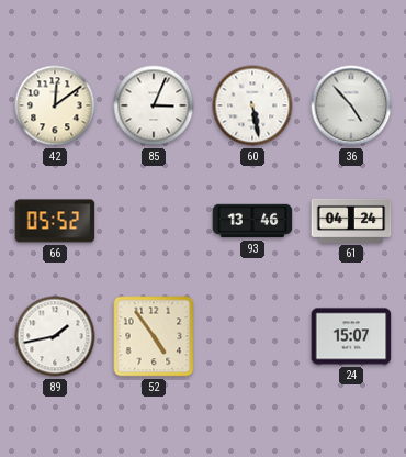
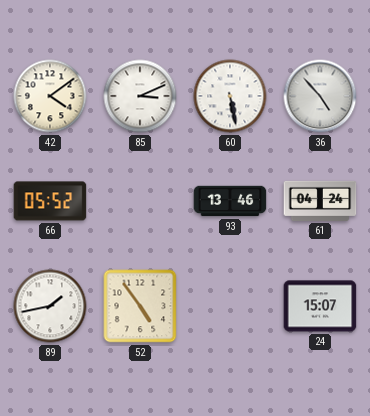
42: 12:09 -> 4:09 (50, 96)
85: 3:04 -> 3:11 (140, 96)
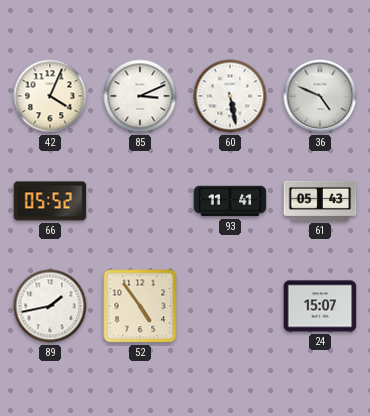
42: 4:09 -> 4:04 (50, 96)
36: 4:53 -> 4:49 (320, 96)
93: 13:46 -> 11:41 (230, 201)
61: 04:24 -> 05:43 (320, 201)
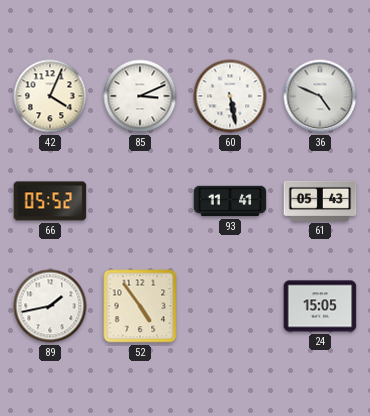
24: 15:07 -> 15:05 (320, 306)
